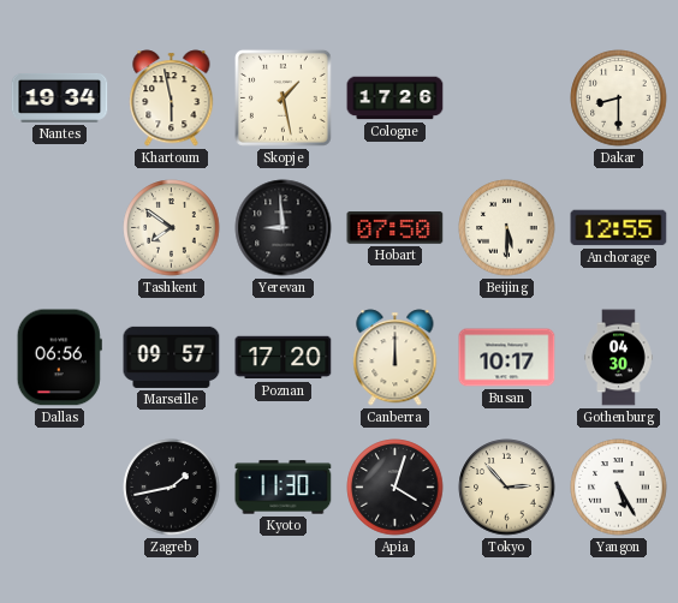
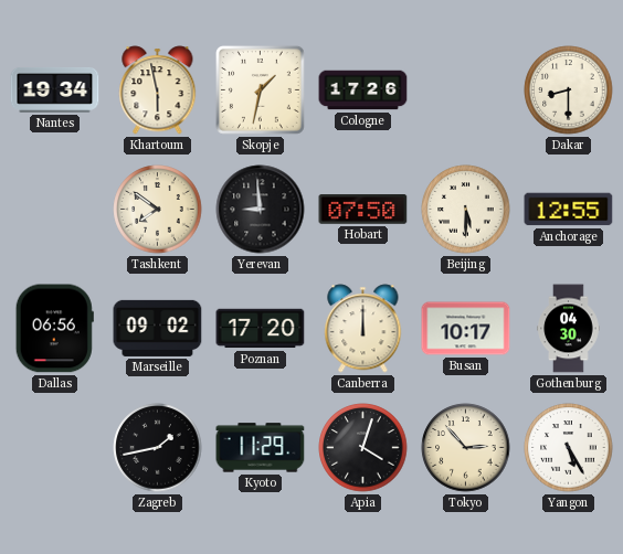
Skopje: 1:28 -> 1:32 (260, 89)
Marseille: 09:57 -> 09:02 (158, 328)
Kyoto: 11:30 -> 11:29 (261, 448)
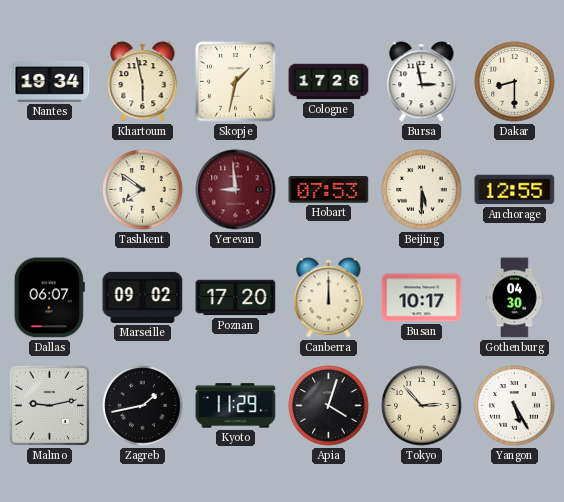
Bursa: none -> 2:58 (422, 82)
Yerevan dial: black -> burgundy (236, 190)
Hobart: 07:50 -> 07:53 (329, 190)
Dallas: 06:56 -> 06:07 (49, 298)
Malmo: none -> 9:13 (49, 405)
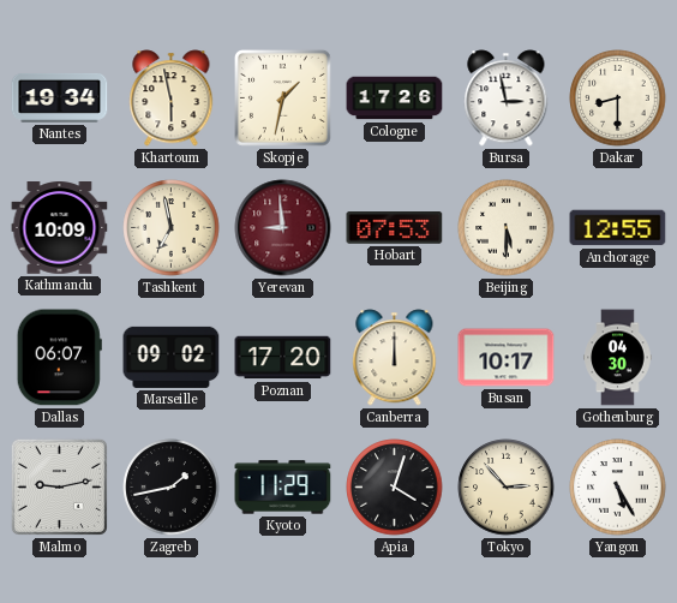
Kathmandu: none -> 10:09 (60, 228)
Tashkent: 7:51 -> 6:58 (172, 228)
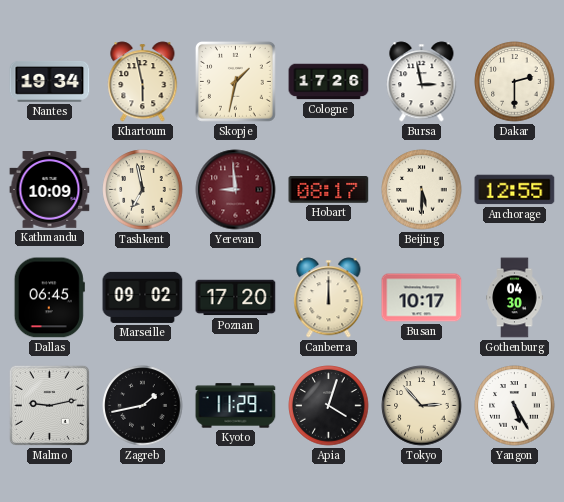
Dakar: 8:30 -> 2:30 (515, 82)
Hobart: 07:53 -> 08:17 (329, 190)
Dallas: 06:07 -> 06:45 (49, 298)
